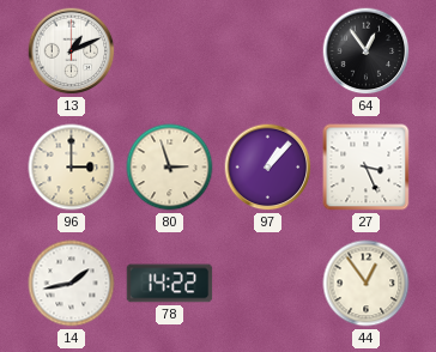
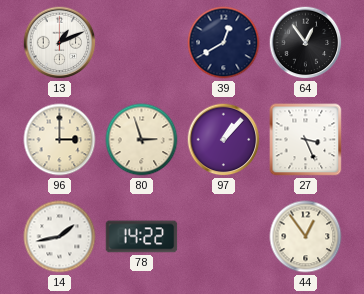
39: none -> 12:40 (224, 43)
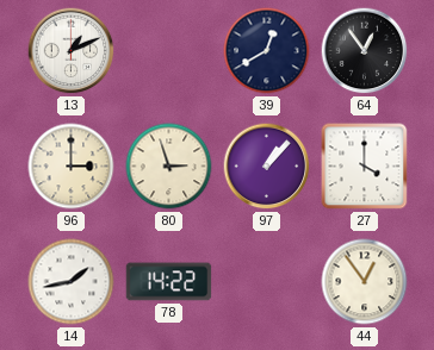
27: 3:26 -> 4:00 (365, 167)
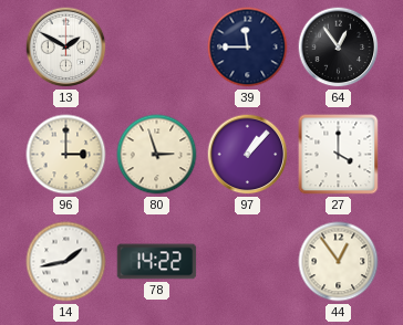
13: 1:11 -> 1:50 (66, 48)
39: 12:40 -> 11:45 (248, 48)
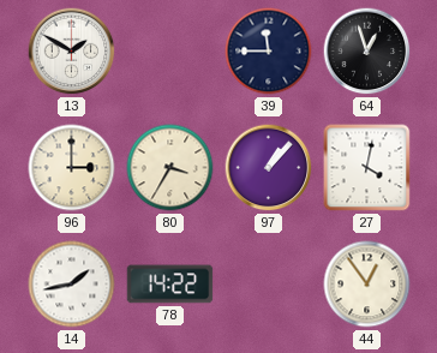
64: 12:54 -> 12:57 (367, 52)
80: 2:57 -> 3:35 (170, 168)
27: 4:00 -> 4:02 (367, 168)
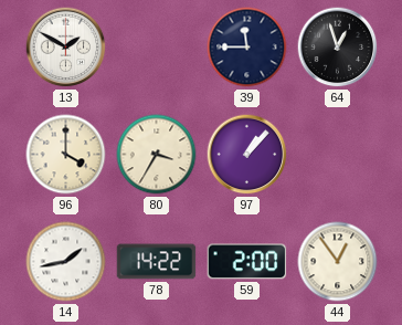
96: 3:00 -> 4:00 (66, 155)
27: 4:02 -> none (367, 168)
59: none -> 2:00 (247, 262)
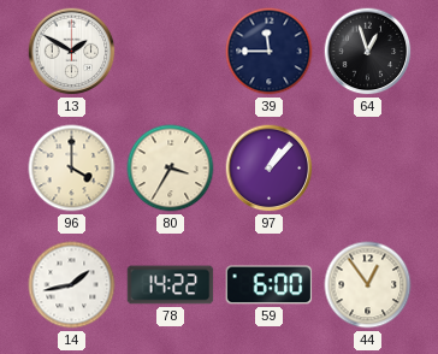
59: 2:00 -> 6:00 (270, 285)
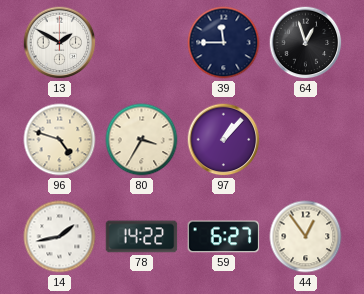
96: 4:00 -> 4:48 (60, 140)
59: 6:00 -> 6:27 (224, 237)
